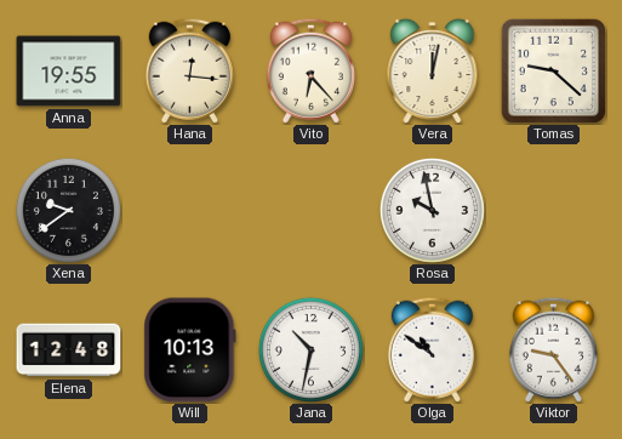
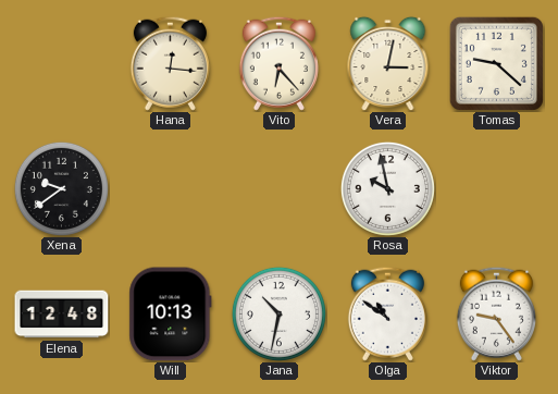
Anna: 19:55 -> none (69, 72)
Vera: 12:02 -> 3:02 (388, 63)
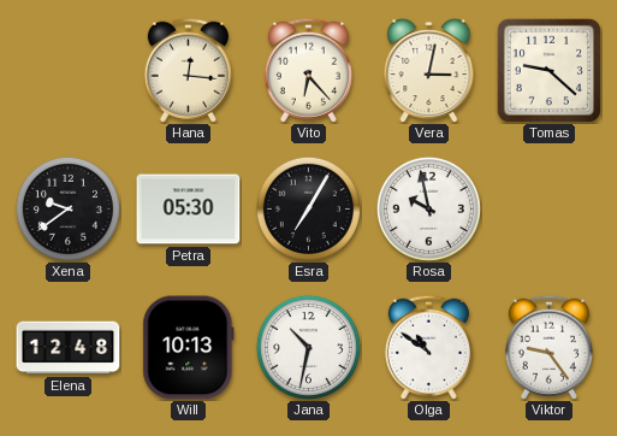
Petra: none -> 05:30 (189, 210)
Esra: none -> 7:05 (308, 208)
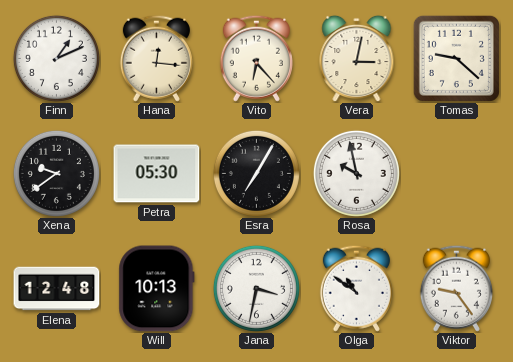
Finn: none -> 1:11 (56, 58)
Jana: 10:32 -> 3:32 (256, 288)
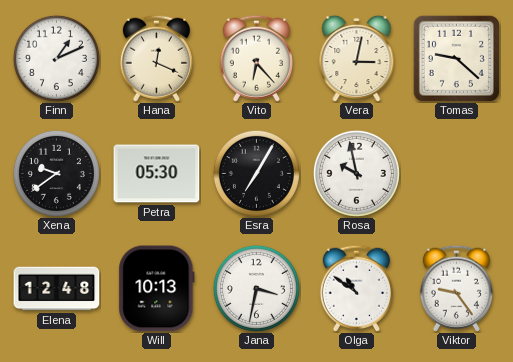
Hana: 12:16 -> 12:19 (156, 58)
